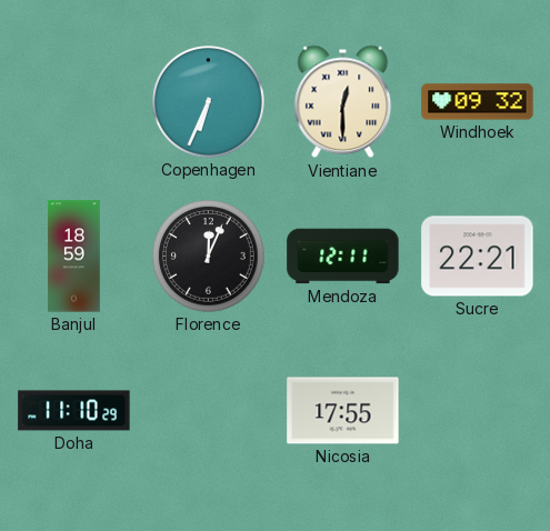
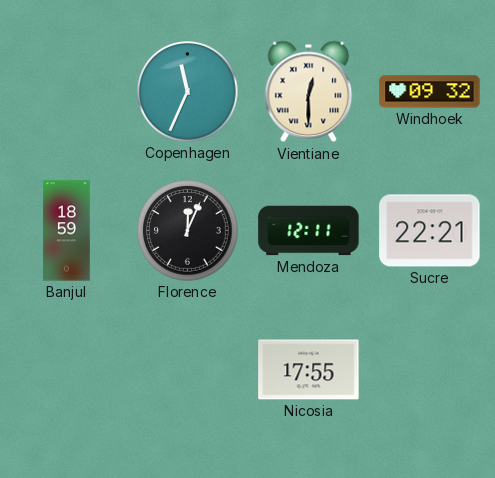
Copenhagen: 6:34 -> 11:34 (188, 92)
Doha: 11:10 -> none (74, 411)
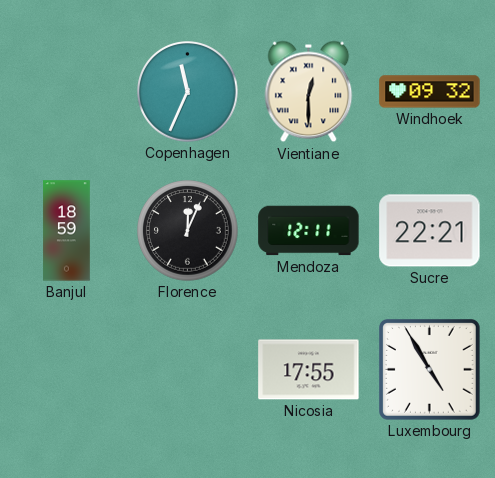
Luxembourg: none -> 4:55 (430, 370)
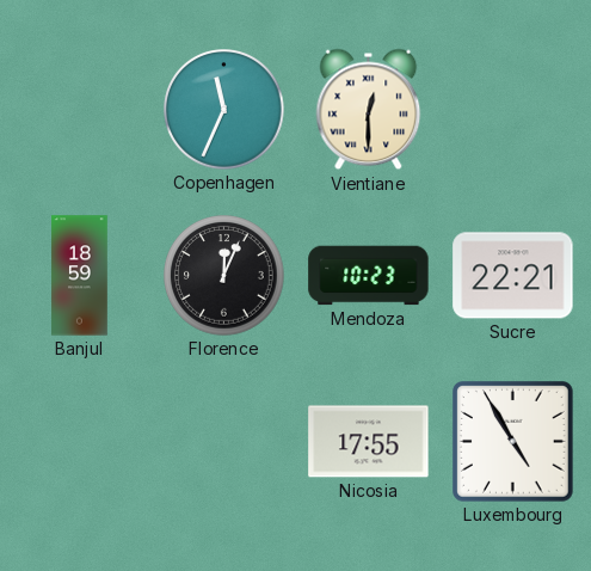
Windhoek: 09:32 -> none (430, 92)
Mendoza: 12:11 -> 10:23 (369, 276)
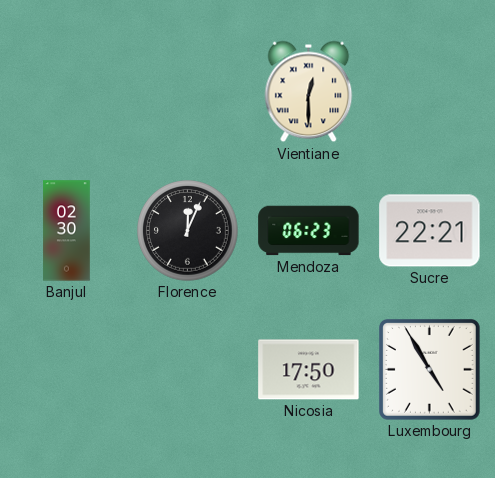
Copenhagen: 11:34 -> none (224, 110)
Banjul: 18:59 -> 02:30 (67, 231)
Mendoza: 10:23 -> 06:23 (309, 231)
Nicosia: 17:55 -> 17:50 (309, 370)
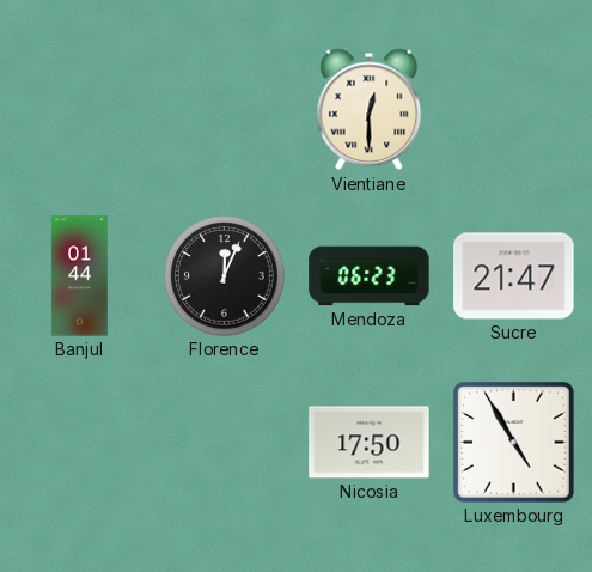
Banjul: 02:30 -> 01:44 (80, 276)
Sucre: 22:21 -> 21:47 (514, 276)
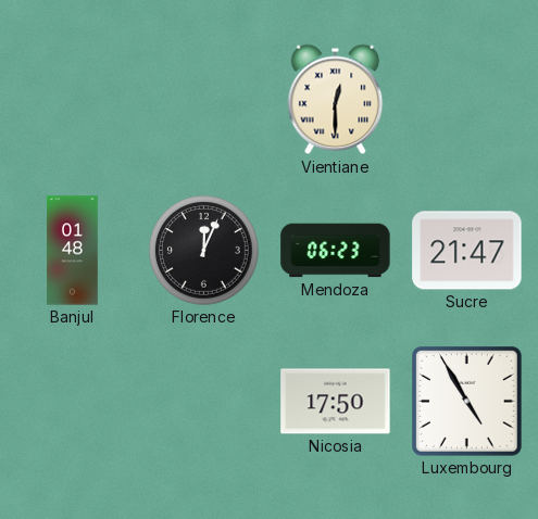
Banjul: 01:44 -> 01:48 (73, 251)
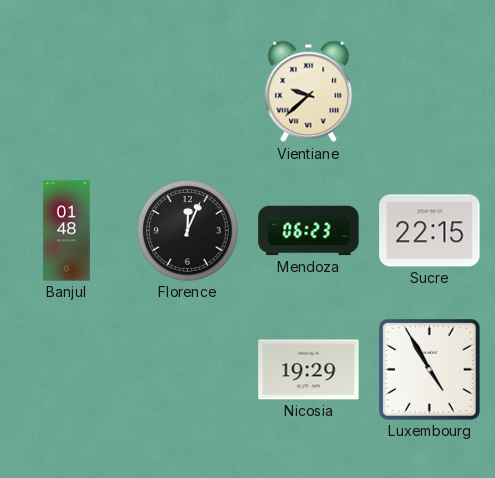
Vientiane: 12:30 -> 9:38 (309, 92)
Sucre: 21:47 -> 22:15 (430, 231)
Nicosia: 17:50 -> 19:29 (309, 370)
